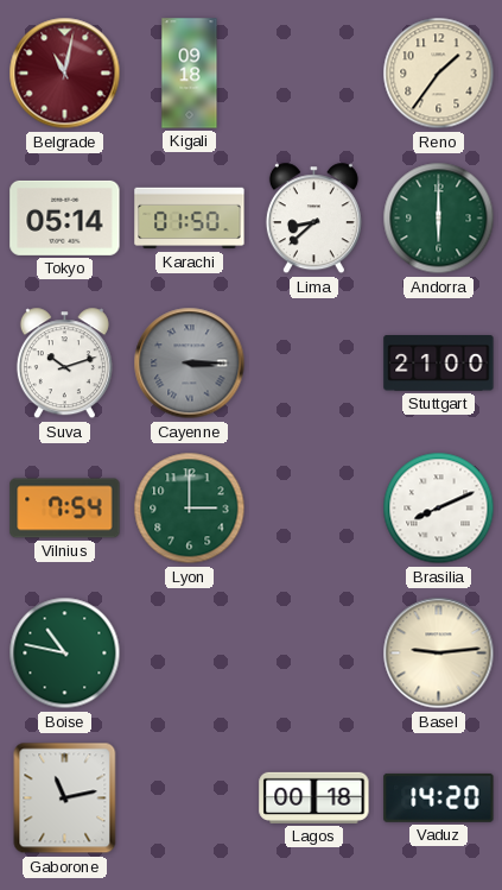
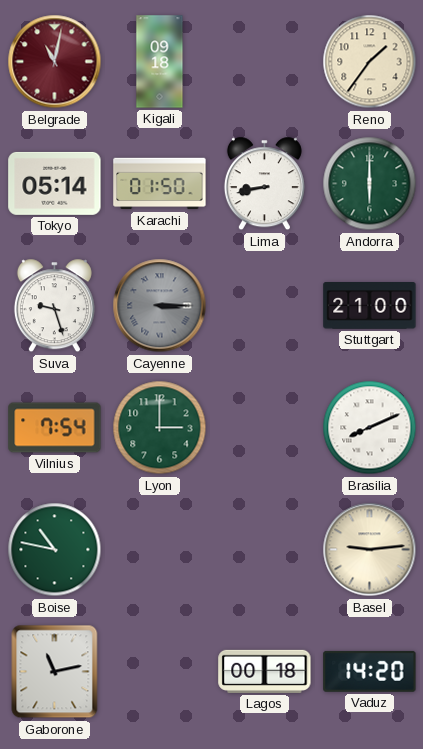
Lima: 8:38 -> 8:43 (264, 184)
Suva: 10:12 -> 9:27 (54, 306)
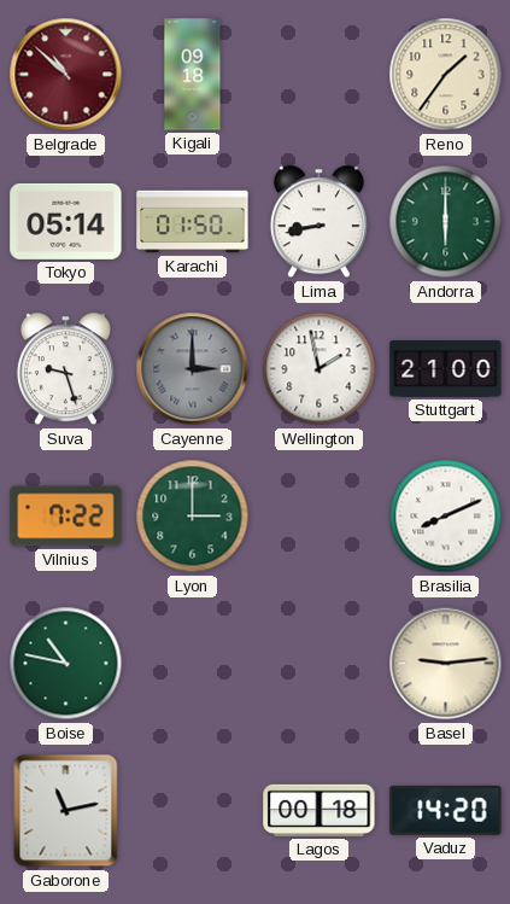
Belgrade: 11:02 -> 10:52 (66, 75)
Cayenne: 3:15 -> 3:00 (193, 369)
Wellington: none -> 1:58 (320, 369)
Vilnius: 7:54 -> 7:22 (66, 517)
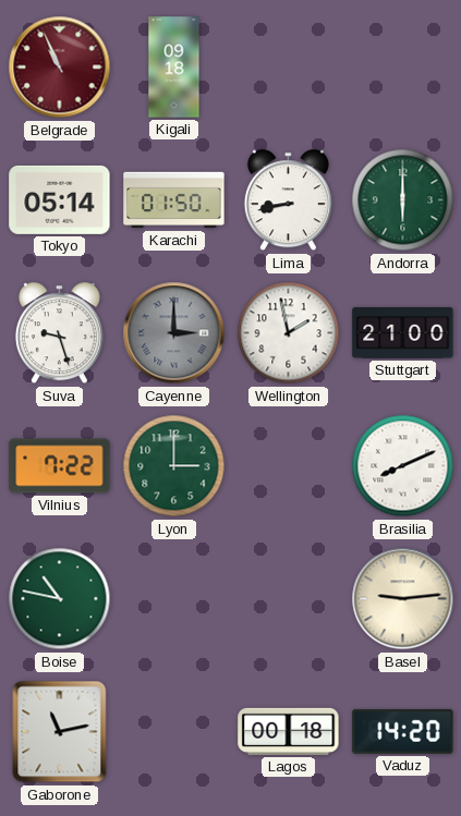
Belgrade: 10:52 -> 10:56 (60, 68)
Reno: 1:36 -> none (446, 75)
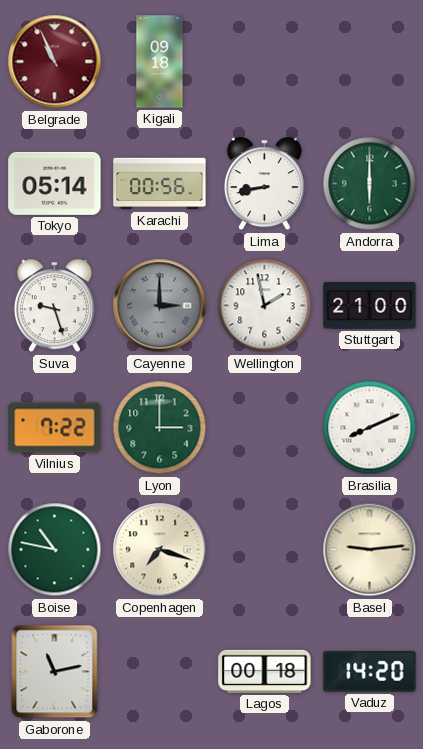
Karachi: 01:50 -> 00:56 (160, 184)
Copenhagen: none -> 7:18 (160, 550)
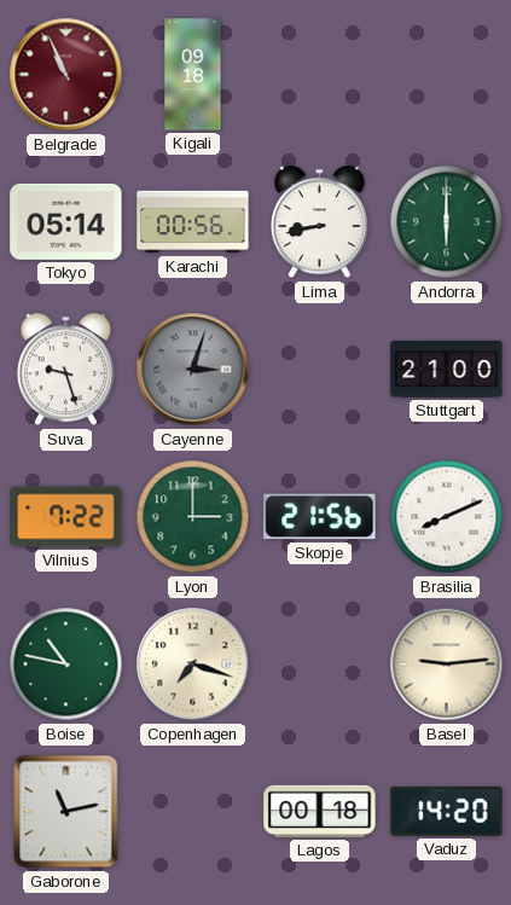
Cayenne: 3:00 -> 3:03 (193, 370)
Wellington: 1:58 -> none (265, 306)
Skopje: none -> 21:56 (320, 517)
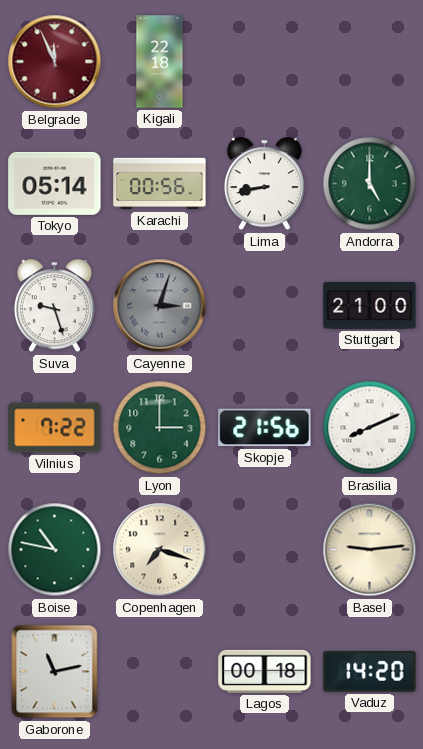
Belgrade: 10:56 -> 11:56 (55, 62)
Kigali: 09:18 -> 22:18 (160, 62)
Andorra: 6:00 -> 5:00 (370, 184)
